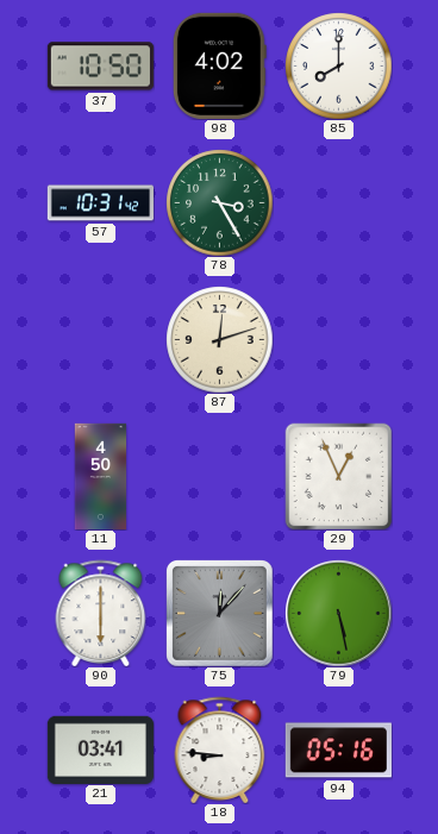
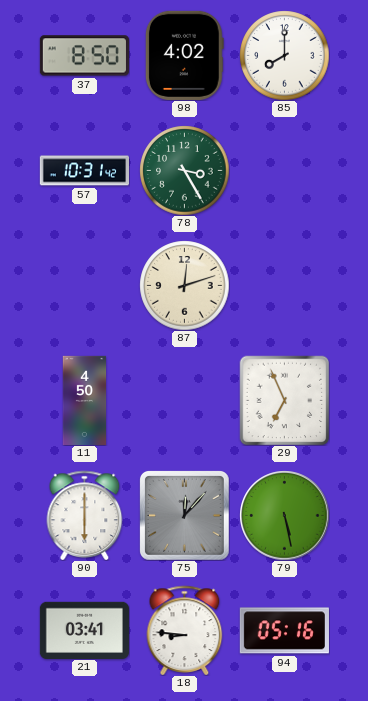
37: 10:50 -> 8:50 (84, 56)
29: 12:56 -> 6:56 (284, 400)
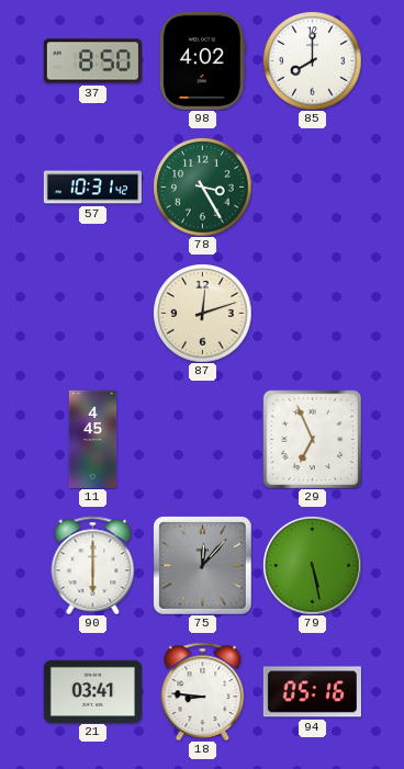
11: 4:50 -> 4:45 (93, 439)
